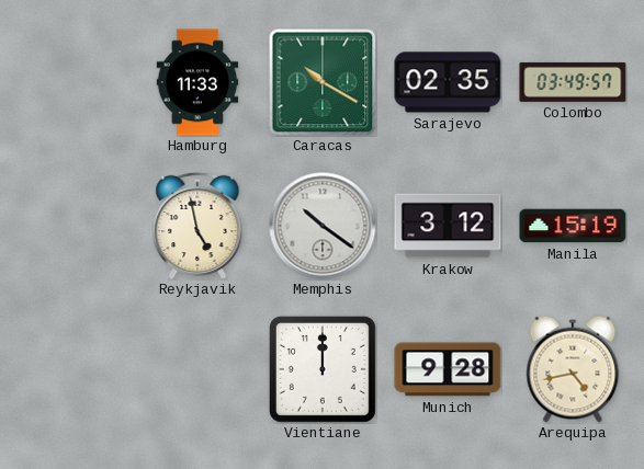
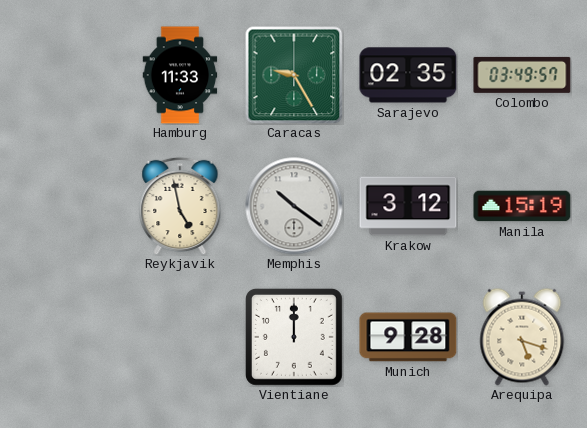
Caracas: 10:20 -> 9:25 (294, 75)
Arequipa: 4:43 -> 5:18 (522, 337)
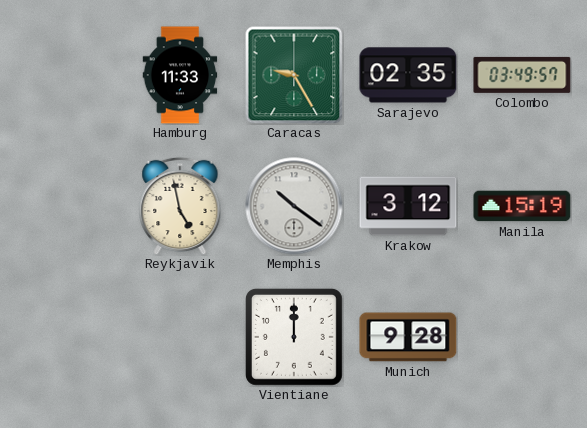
Arequipa: 5:18 -> none (522, 337)
